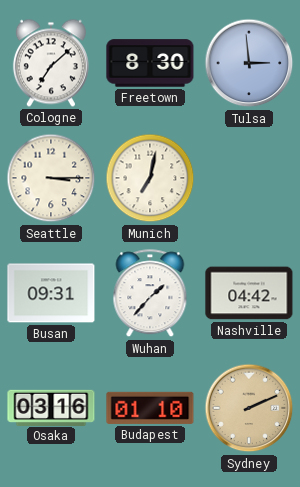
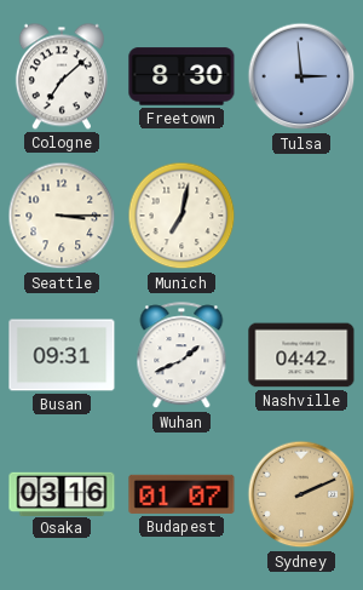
Wuhan: 1:37 -> 1:41 (181, 356)
Budapest: 01:10 -> 01:07 (181, 494)
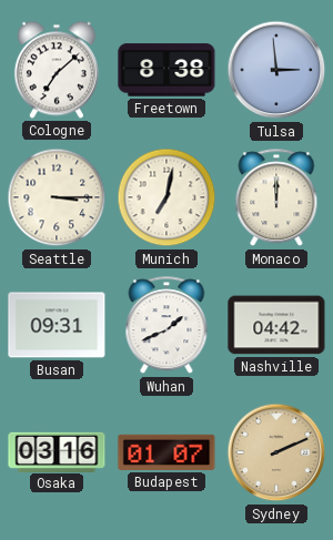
Freetown: 8:30 -> 8:38 (167, 70)
Monaco: none -> 12:00 (276, 198)
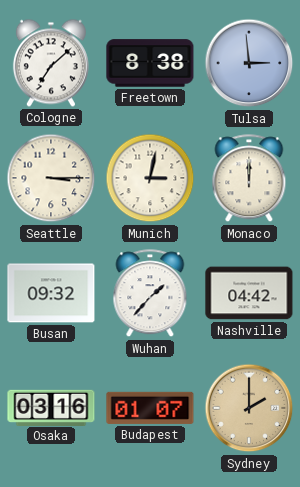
Munich: 7:02 -> 3:02 (150, 178)
Busan: 09:31 -> 09:32 (51, 293)
Wuhan: 1:41 -> 1:37 (150, 294)
Sydney: 2:11 -> 2:00 (249, 408)
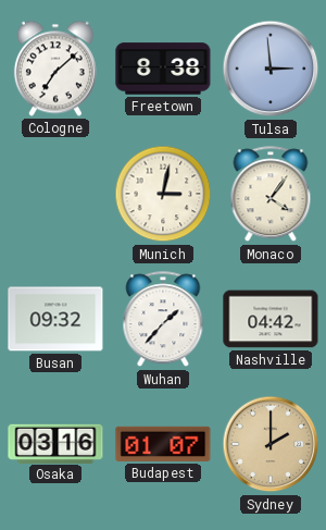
Seattle: 3:15 -> none (51, 178)
Monaco: 12:00 -> 4:06 (271, 195)
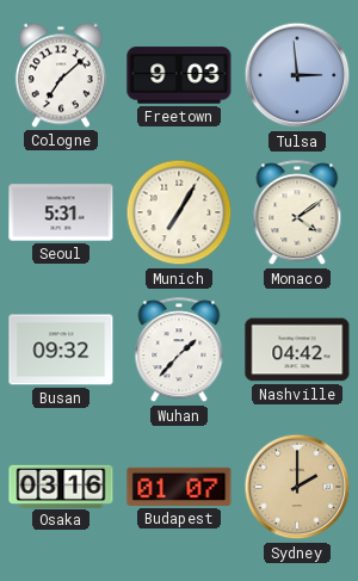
Freetown: 8:38 -> 9:03 (179, 75)
Seoul: none -> 5:31 (61, 212)
Munich: 3:02 -> 7:05 (179, 212)
Monaco: 4:06 -> 4:09 (297, 214)
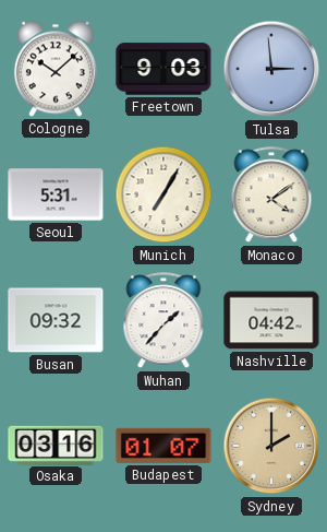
Cologne: 7:08 -> 10:08 (56, 69)
